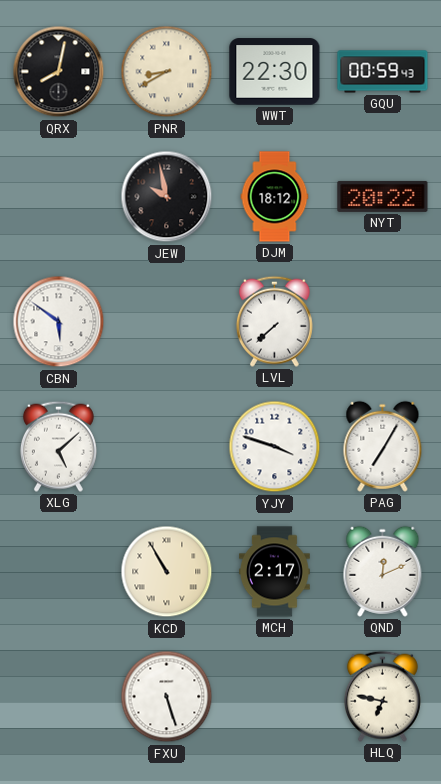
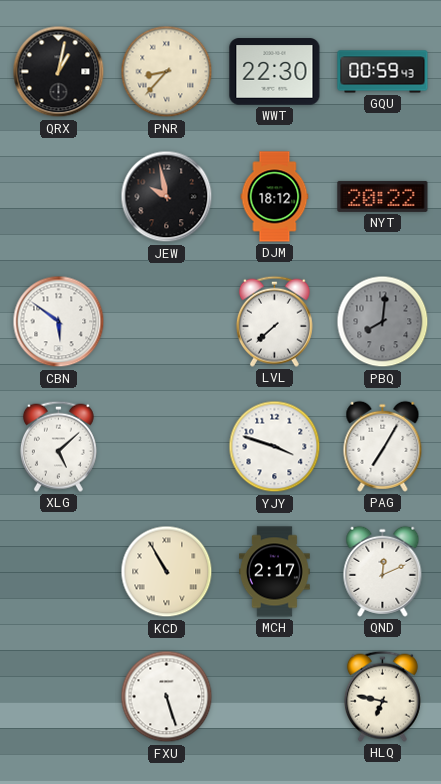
QRX: 8:02 -> 1:02 (59, 72)
PNR: 8:40 -> 8:37 (167, 72)
PBQ: none -> 8:01 (383, 322)
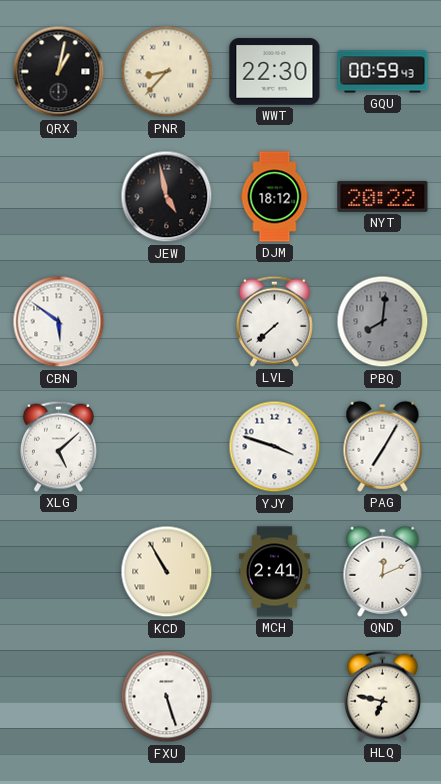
JEW: 9:58 -> 4:58 (167, 197)
MCH: 2:17 -> 2:41 (274, 572)
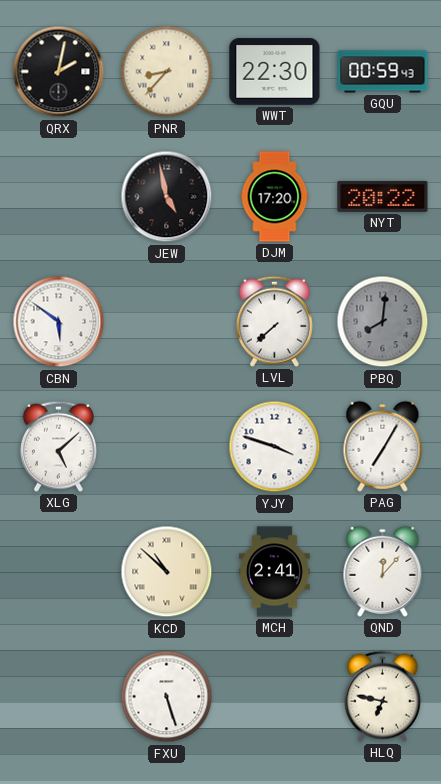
QRX: 1:02 -> 2:02 (59, 72)
DJM: 18:12 -> 17:20 (275, 197)
KCD: 10:55 -> 10:52 (167, 572)
QND: 12:11 -> 12:07 (383, 571)
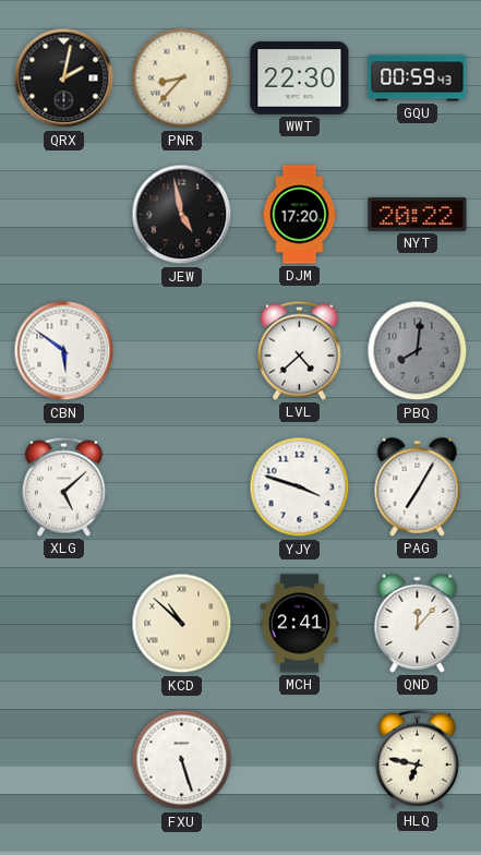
LVL: 7:38 -> 4:38 (299, 350)
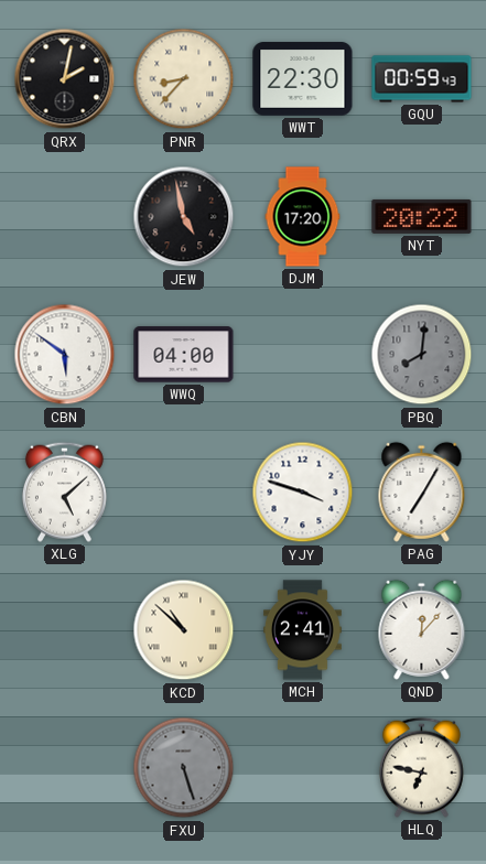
WWQ: none -> 04:00 (184, 355)
LVL: 4:38 -> none (299, 350)
FXU dial: white -> grey (184, 768)
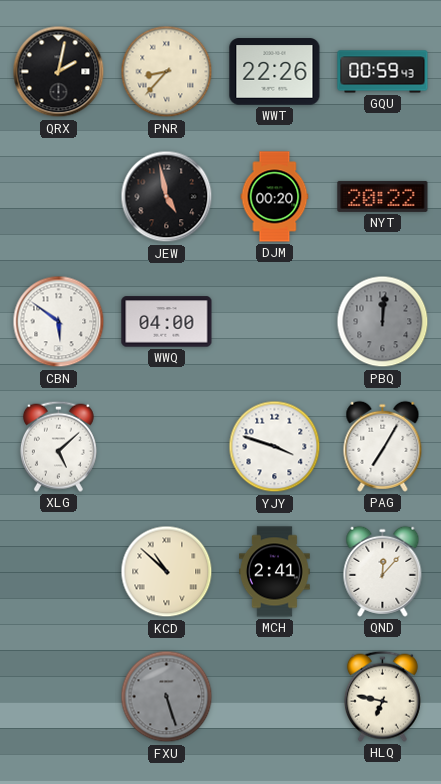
WWT: 22:30 -> 22:26 (275, 72)
DJM: 17:20 -> 00:20 (275, 197)
PBQ: 8:01 -> 12:01 (383, 322)
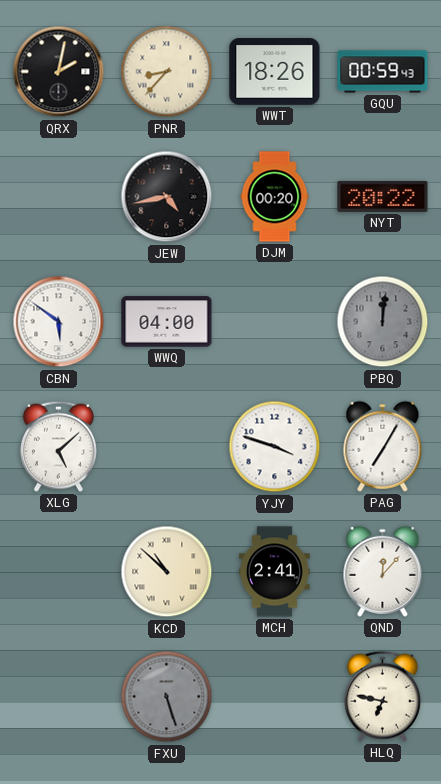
WWT: 22:26 -> 18:26 (275, 72)
JEW: 4:58 -> 4:43 (167, 197)
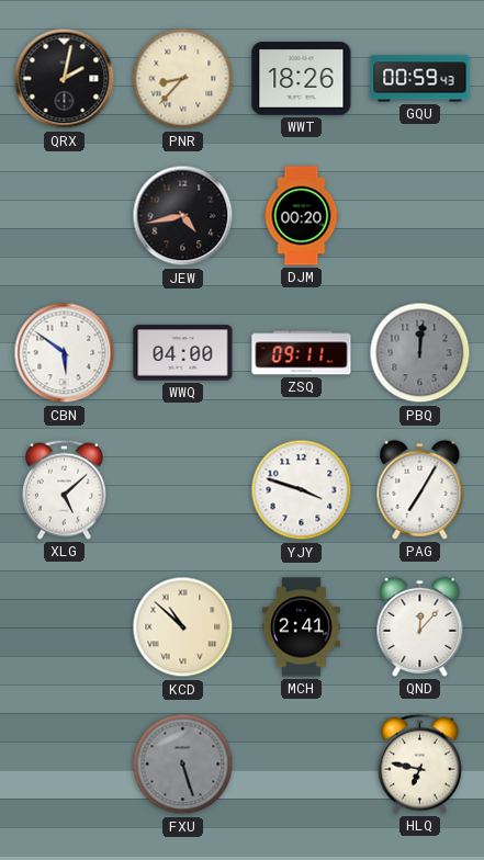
NYT: 20:22 -> none (383, 196)
ZSQ: none -> 09:11 (302, 353)
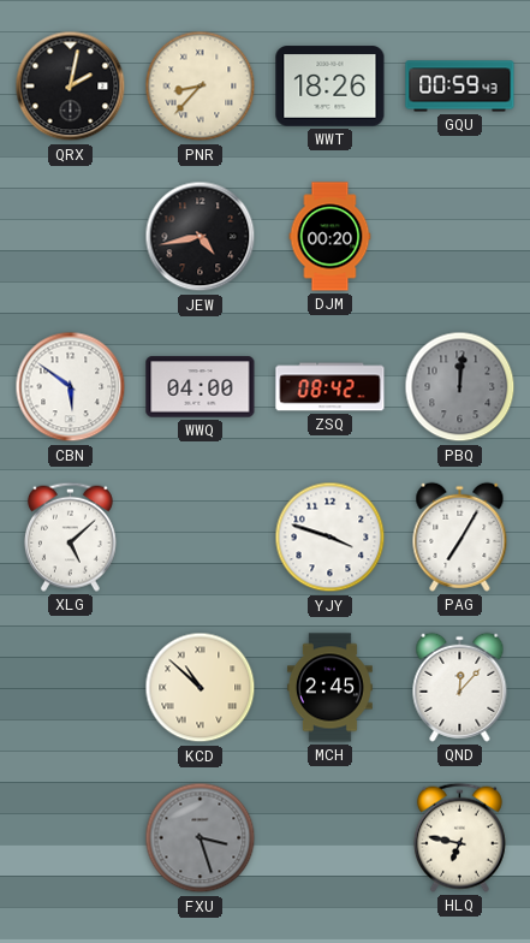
ZSQ: 09:11 -> 08:42 (330, 387)
MCH: 2:41 -> 2:45 (329, 688)
FXU: 5:27 -> 3:27 (201, 838)
